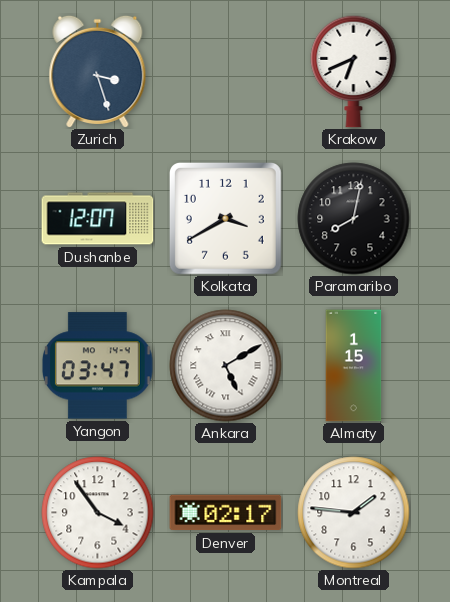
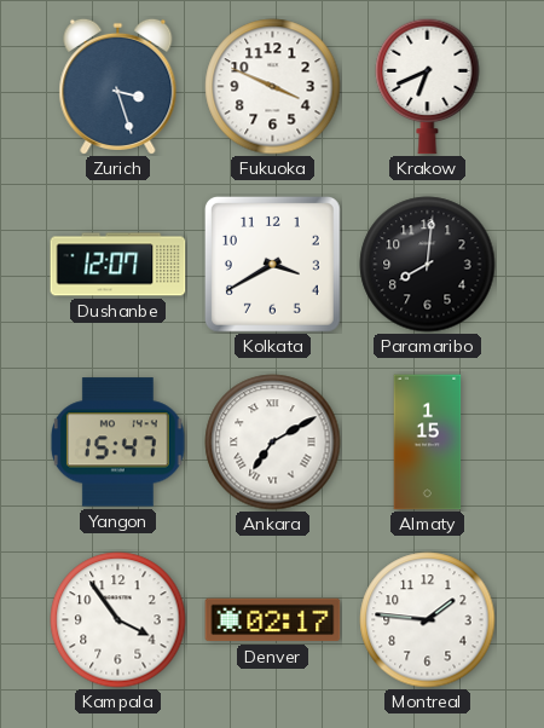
Fukuoka: none -> 3:49 (273, 87)
Paramaribo: 8:02 -> 8:01 (428, 265)
Yangon: 03:47 -> 15:47 (118, 443)
Ankara: 5:10 -> 7:10 (273, 443)
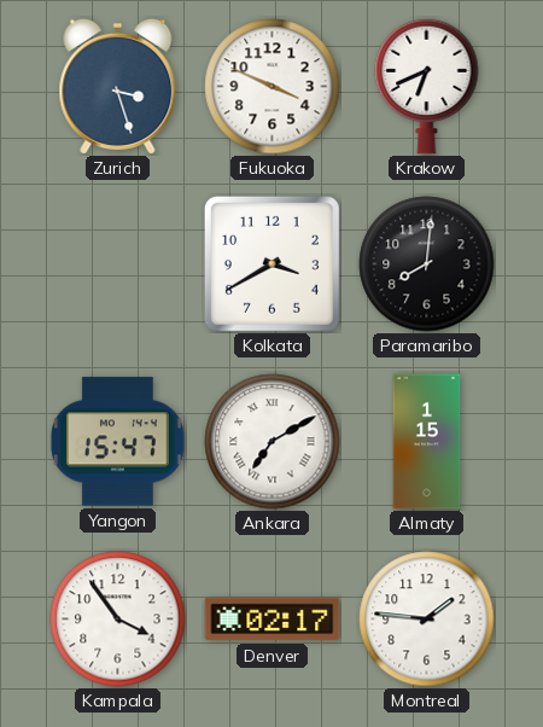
Dushanbe: 12:07 -> none (118, 265)
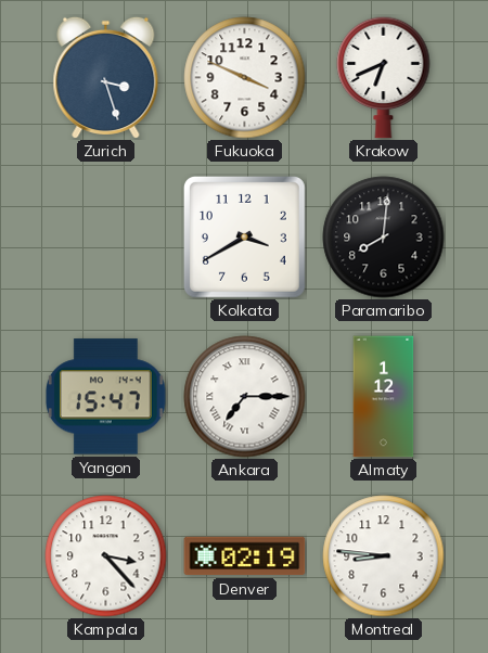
Ankara: 7:10 -> 7:15 (245, 397)
Almaty: 1:15 -> 1:12 (384, 397)
Kampala: 3:54 -> 3:23 (106, 556)
Denver: 02:17 -> 02:19 (245, 556)
Montreal: 1:46 -> 8:46 (384, 556)
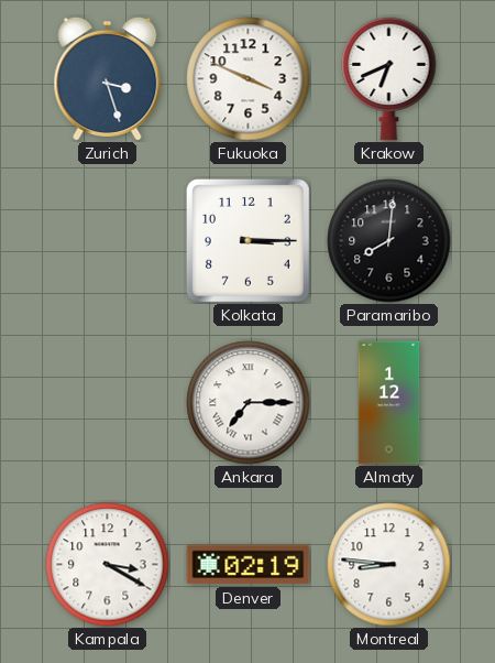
Kolkata: 3:40 -> 3:15 (248, 240)
Yangon: 15:47 -> none (106, 397)
Kampala: 3:23 -> 3:20 (108, 565)
